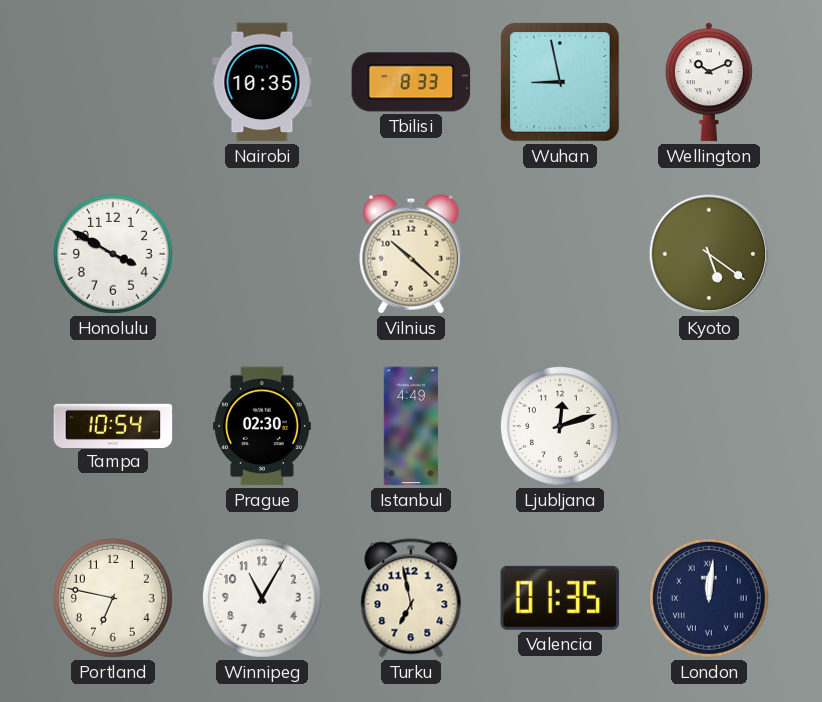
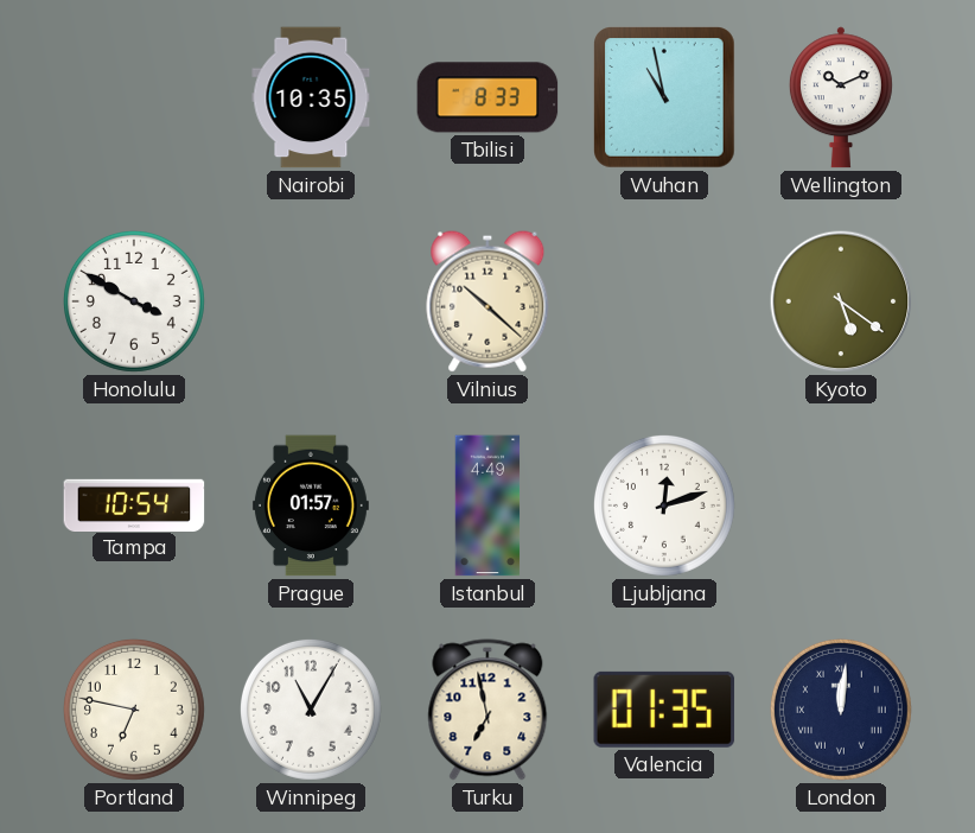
Wuhan: 8:58 -> 10:58 (664, 97)
Prague: 02:30 -> 01:57 (311, 505)
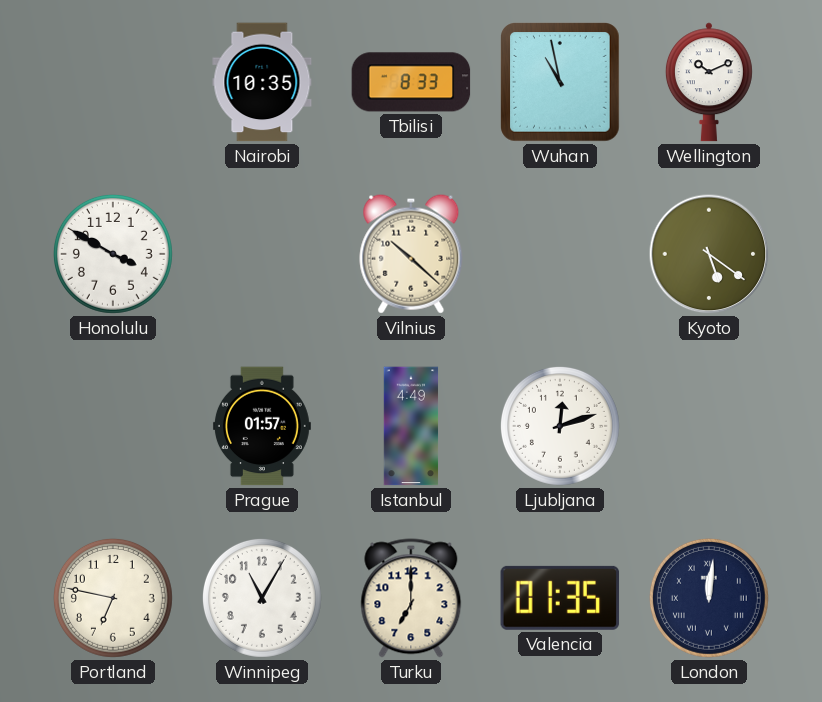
Tampa: 10:54 -> none (134, 504)
Turku: 6:58 -> 7:00 (411, 598)
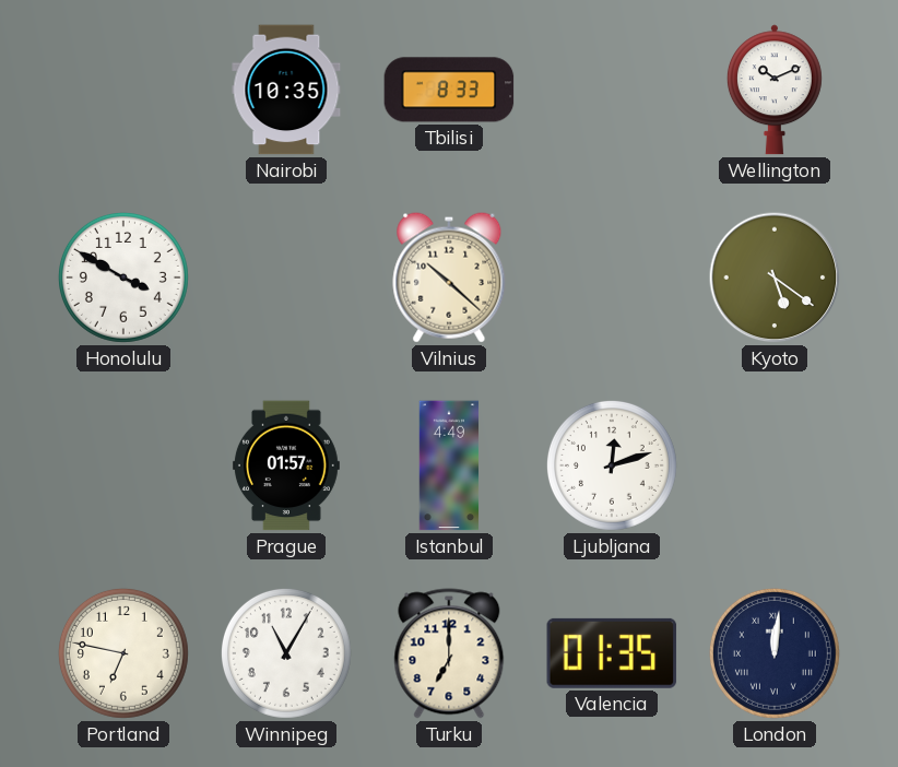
Wuhan: 10:58 -> none (560, 82)
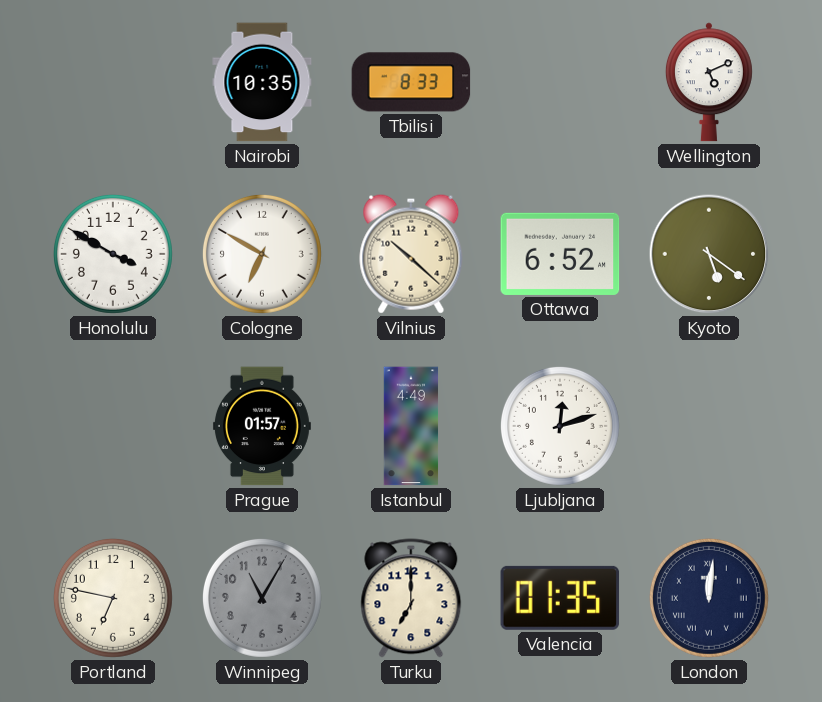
Wellington: 10:11 -> 5:11 (709, 82)
Cologne: none -> 6:50 (262, 254)
Ottawa: none -> 6:52 (560, 254)
Winnipeg dial: white -> grey (262, 598)
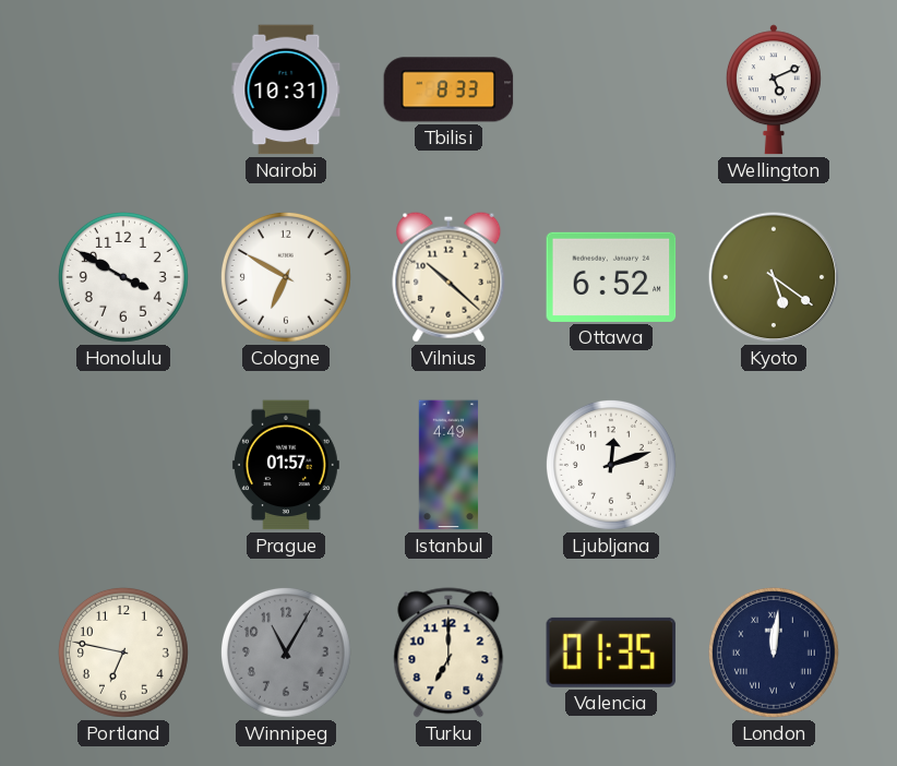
Nairobi: 10:35 -> 10:31 (286, 89)
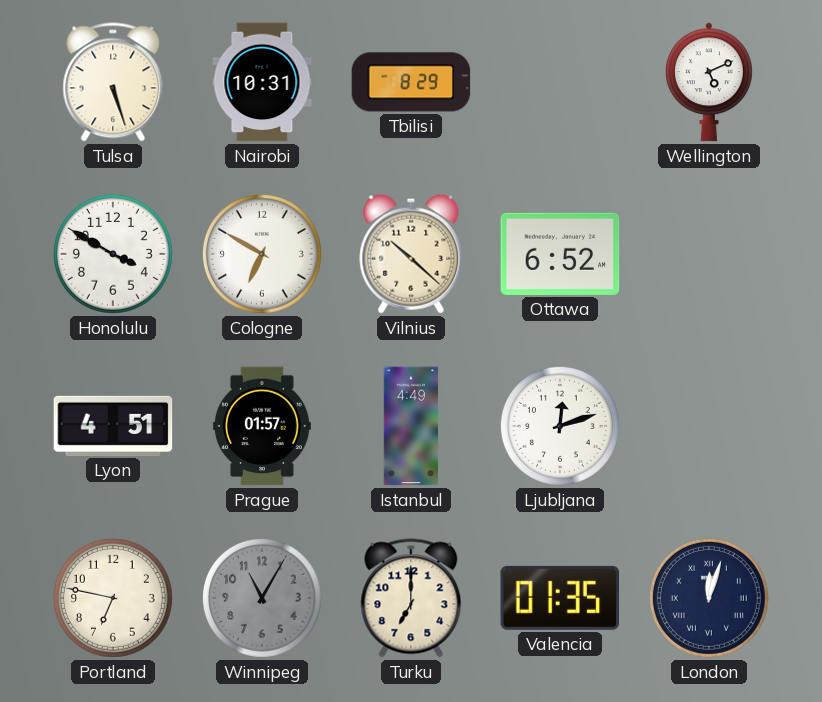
Tulsa: none -> 5:27 (113, 82)
Tbilisi: 8:33 -> 8:29 (411, 82)
Kyoto: 5:21 -> none (774, 277)
Lyon: none -> 4:51 (113, 426)
London: 12:01 -> 12:03 (709, 598)
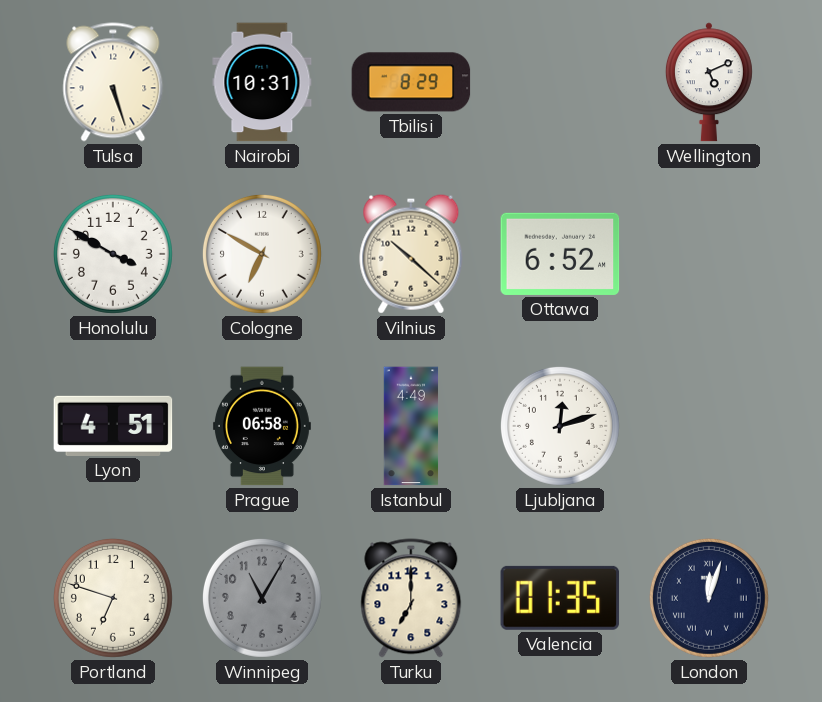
Prague: 01:57 -> 06:58 (262, 426)
Portland: 6:47 -> 6:48 (113, 598)
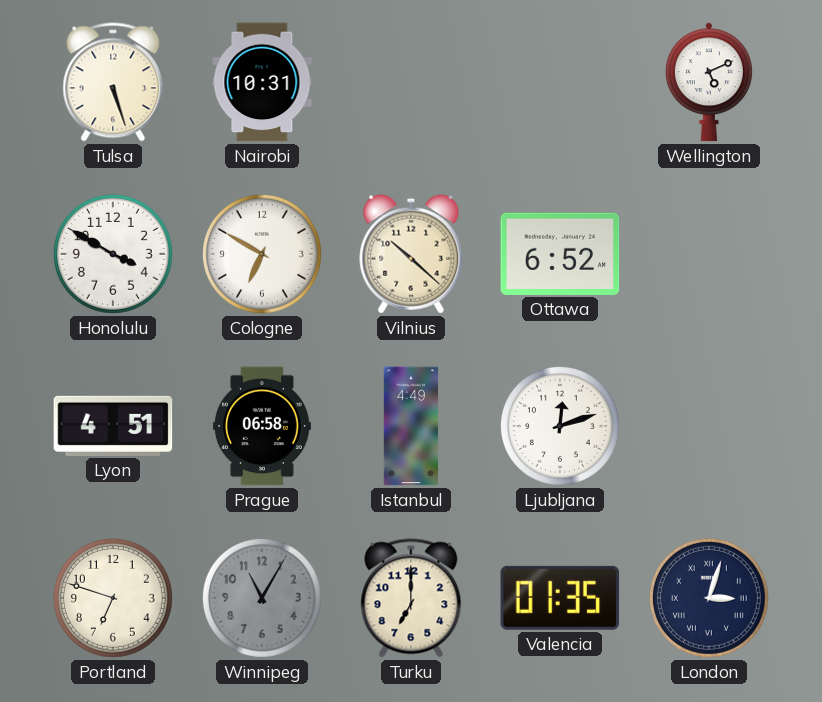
Tbilisi: 8:29 -> none (411, 82)
London: 12:03 -> 3:03 (709, 598)
